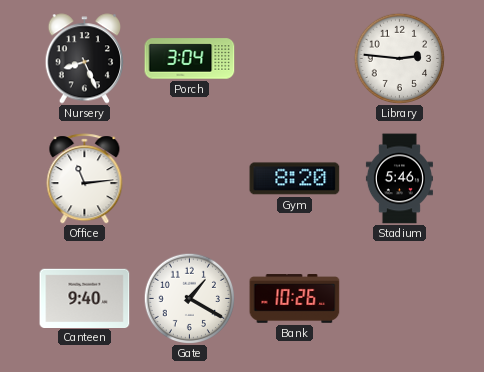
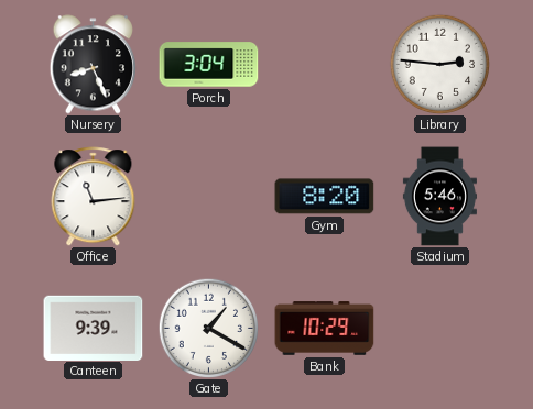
Canteen: 9:40 -> 9:39 (94, 328)
Bank: 10:26 -> 10:29 (325, 329)
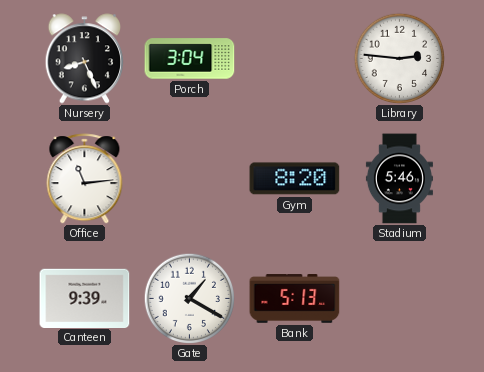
Bank: 10:29 -> 5:13 (295, 299)
